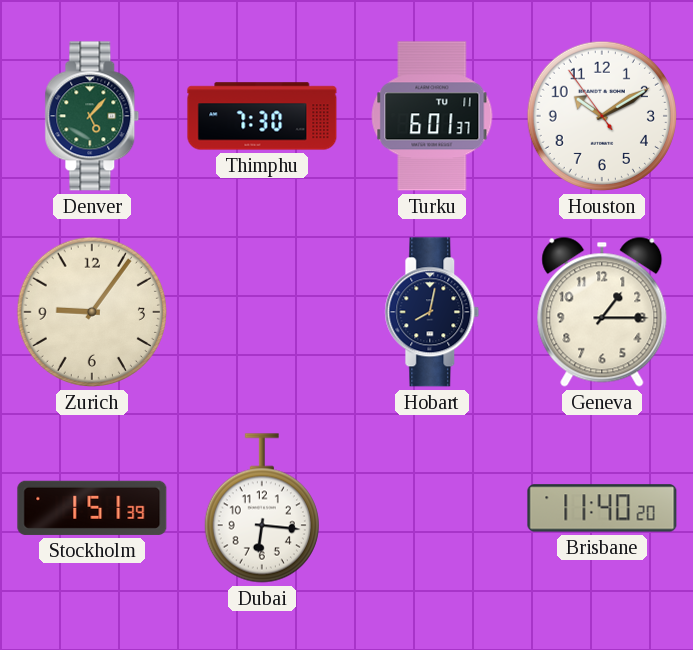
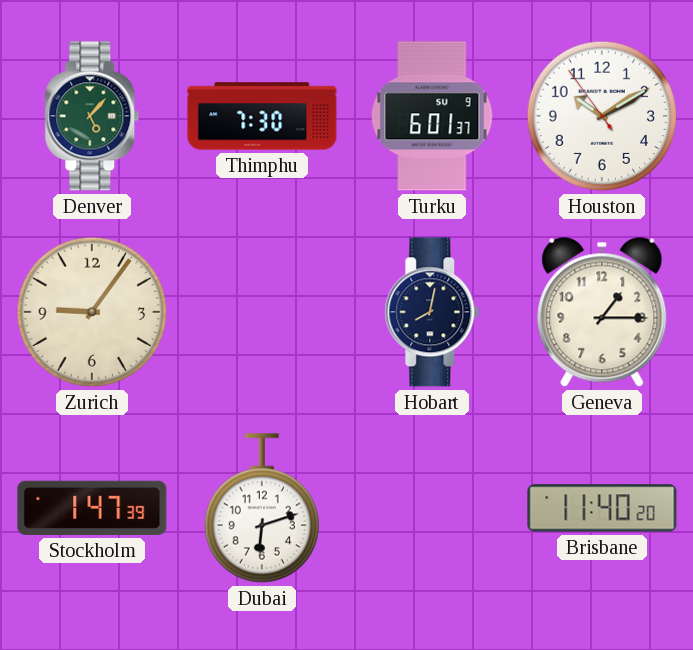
Turku date: TU 11 -> SU 9 (432, 116)
Stockholm: 1:51 -> 1:47 (92, 508)
Dubai: 6:16 -> 6:12 (262, 508)
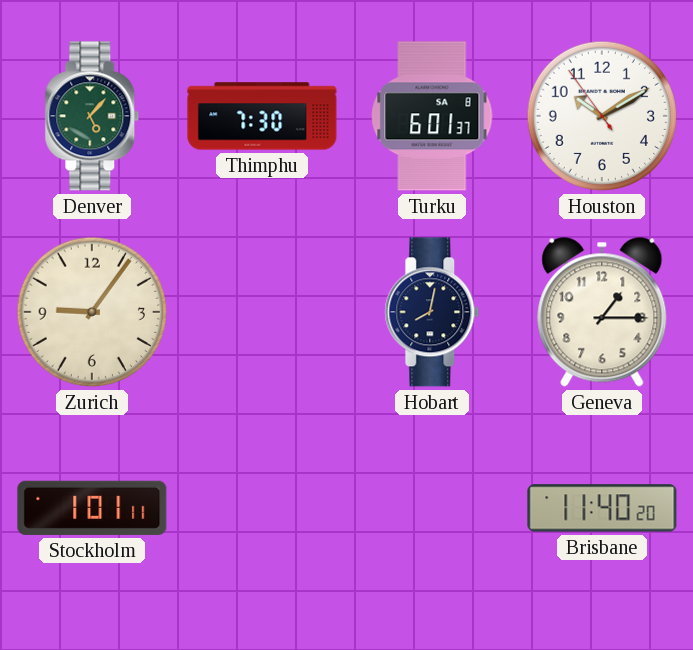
Turku date: SU 9 -> SA 8 (432, 116)
Stockholm: 1:47 -> 1:01 (92, 508)
Dubai: 6:12 -> none (262, 508)
